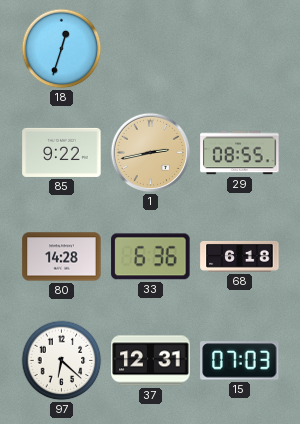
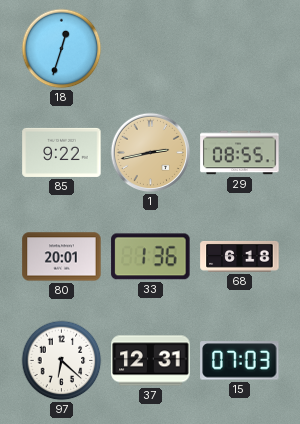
80: 14:28 -> 20:01 (62, 257)
33: 6:36 -> 1:36 (151, 257)
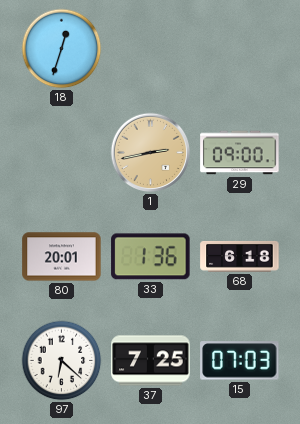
85: 9:22 -> none (62, 152)
29: 08:55 -> 09:00 (240, 153)
37: 12:31 -> 7:25 (151, 361)
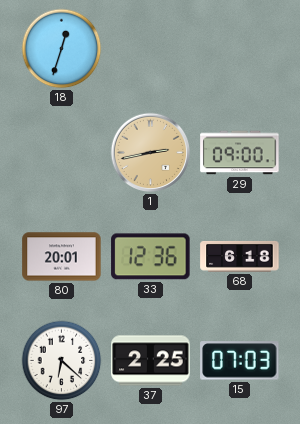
33: 1:36 -> 12:36 (151, 257)
37: 7:25 -> 2:25 (151, 361)
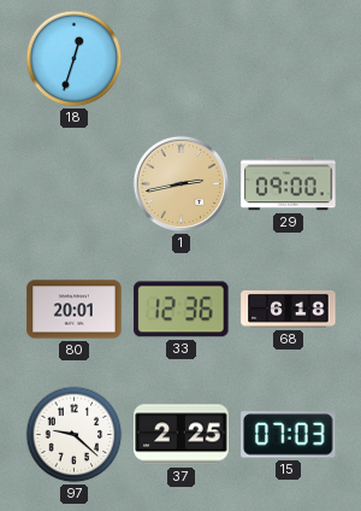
97: 6:22 -> 9:22 (75, 435)
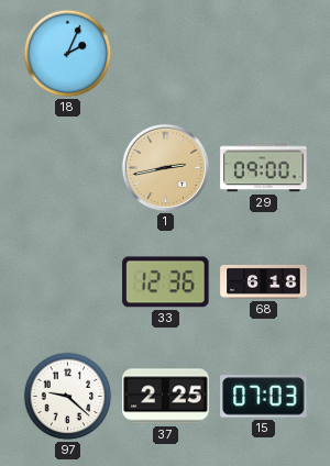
18: 12:33 -> 2:04 (68, 54)
80: 20:01 -> none (75, 310)
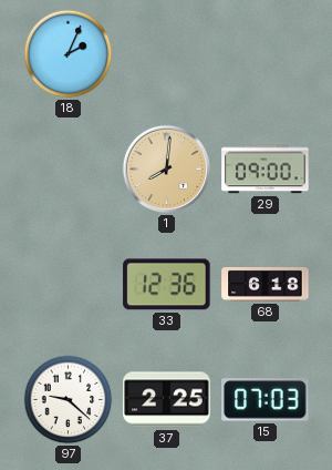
1: 2:43 -> 8:01 (167, 170)
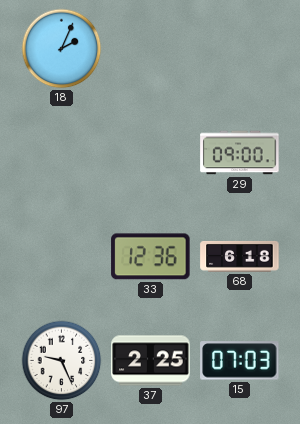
1: 8:01 -> none (167, 170)
97: 9:22 -> 9:26 (62, 361)
